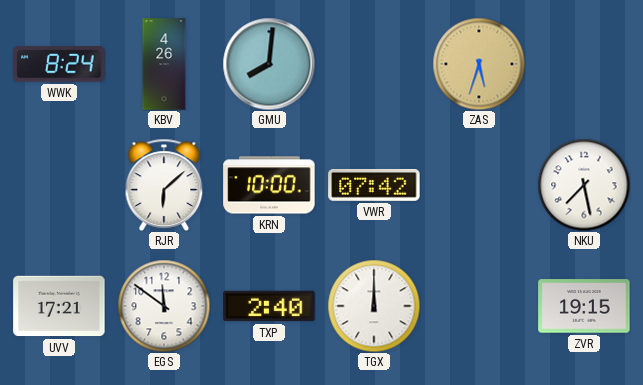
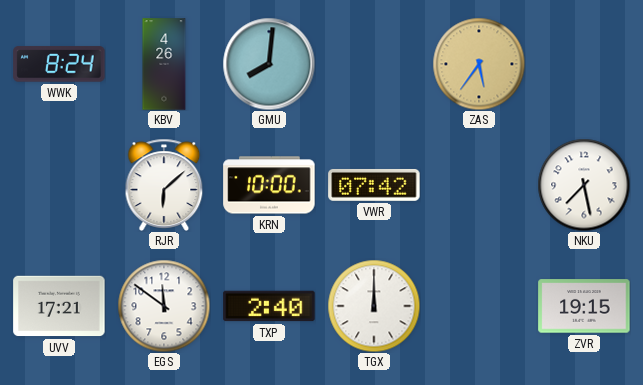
ZAS: 5:33 -> 5:36 (479, 64)
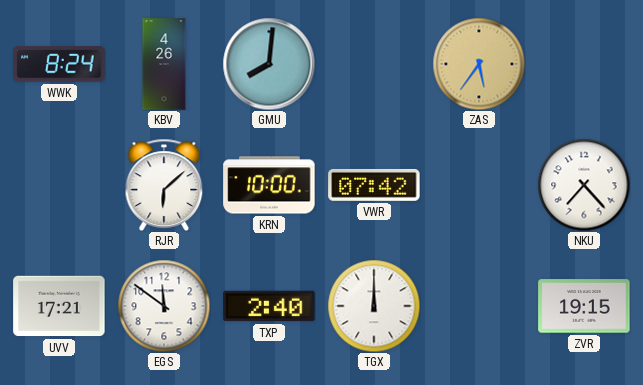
NKU: 7:28 -> 7:23 (584, 185)
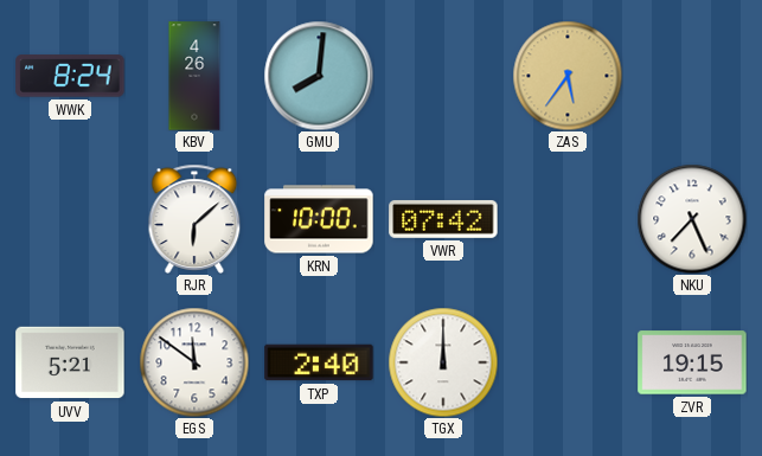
NKU: 7:23 -> 7:26 (692, 219)
UVV: 17:21 -> 5:21 (70, 362)
